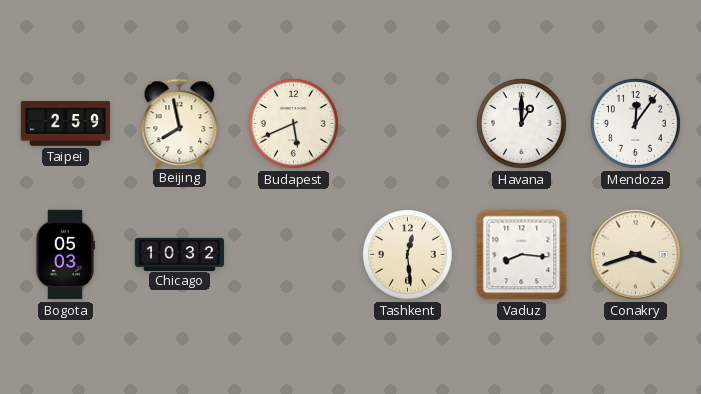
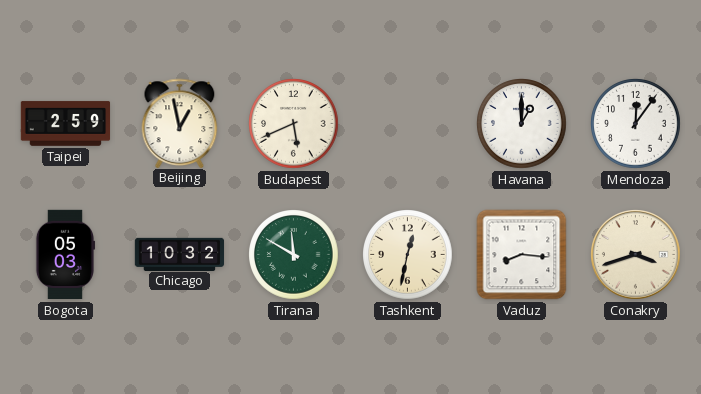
Beijing: 7:58 -> 12:58 (180, 123)
Tirana: none -> 11:50 (294, 255)
Tashkent: 12:29 -> 12:32 (408, 255)
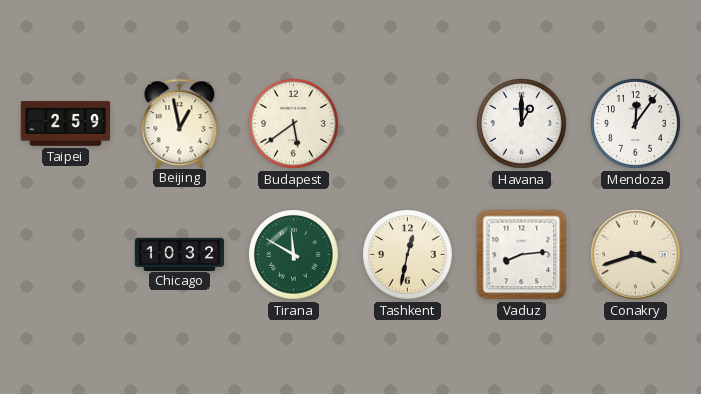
Budapest: 5:41 -> 5:39 (294, 124)
Bogota: 05:03 -> none (65, 255)
Vaduz: 8:16 -> 8:14 (522, 255)
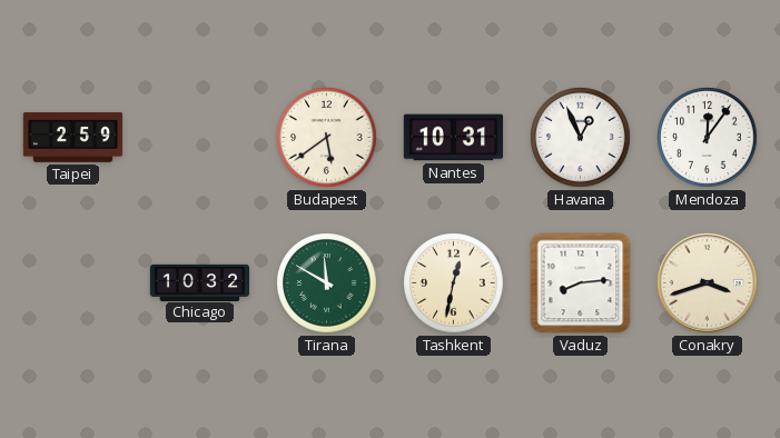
Beijing: 12:58 -> none (180, 123)
Nantes: none -> 10:31 (453, 138)
Havana: 1:00 -> 12:56 (581, 138)
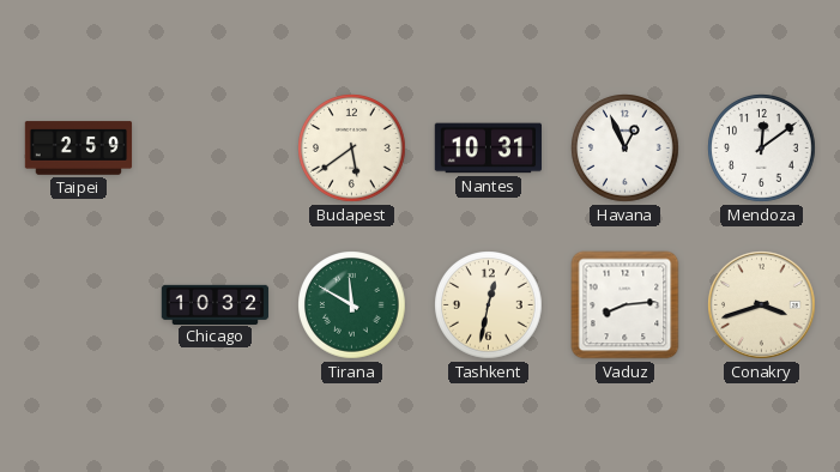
Mendoza: 12:06 -> 12:09 (762, 149)
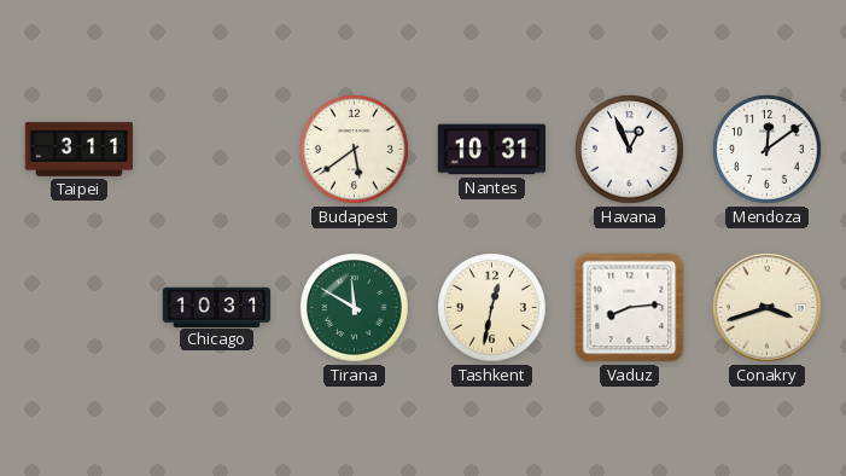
Taipei: 2:59 -> 3:11 (80, 150)
Chicago: 10:32 -> 10:31 (217, 307)
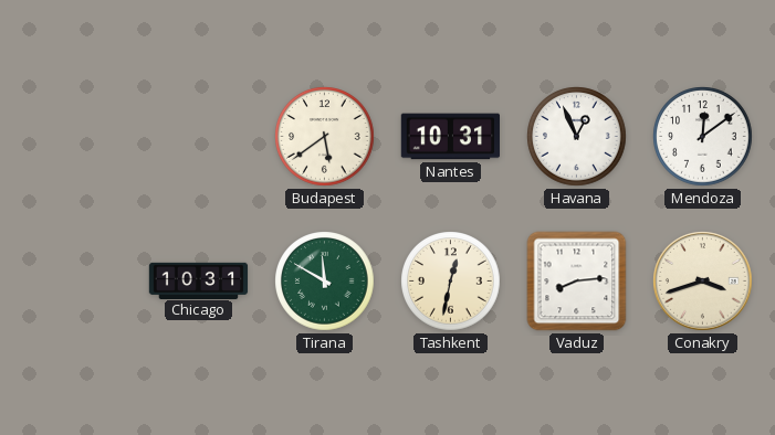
Taipei: 3:11 -> none (80, 150)
